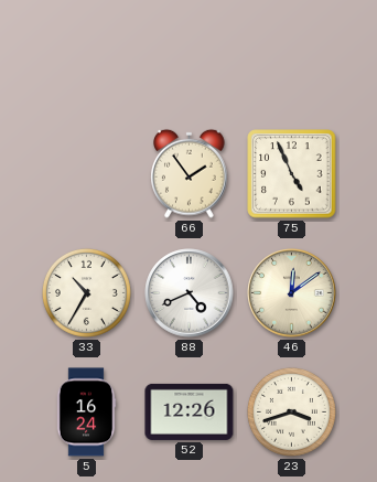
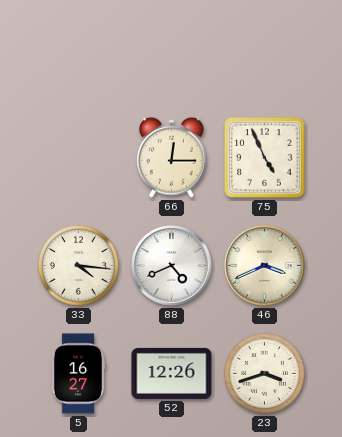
66: 1:54 -> 12:15 (172, 157)
33: 10:35 -> 4:16 (78, 265)
46: 12:09 -> 3:41 (265, 266)
5: 16:24 -> 16:27 (78, 374)
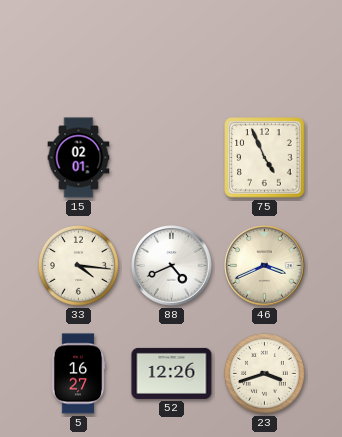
15: none -> 02:01 (79, 158)
66: 12:15 -> none (172, 157)
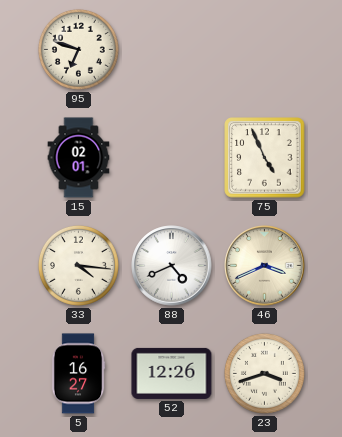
95: none -> 6:48 (78, 49)
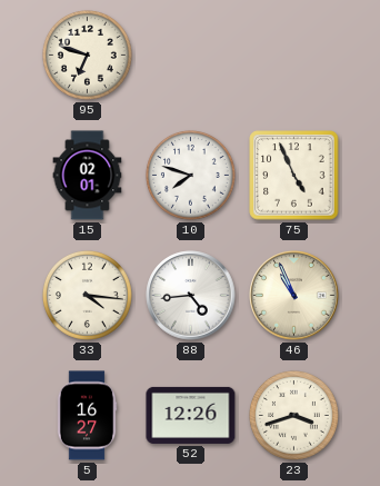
10: none -> 7:48 (190, 175)
88: 4:41 -> 4:44 (191, 296)
46: 3:41 -> 10:56 (294, 296)
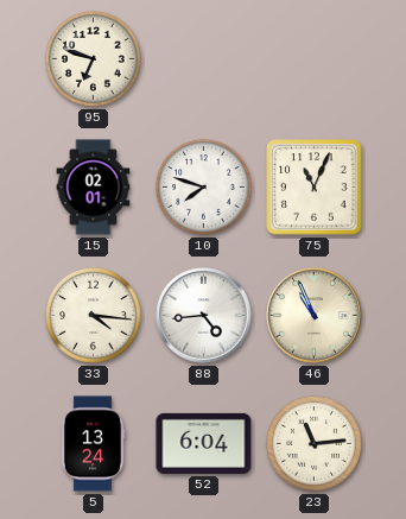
75: 4:56 -> 11:04 (315, 188)
5: 16:27 -> 13:24 (93, 444)
52: 12:26 -> 6:04 (204, 443)
23: 3:42 -> 11:14 (313, 443)
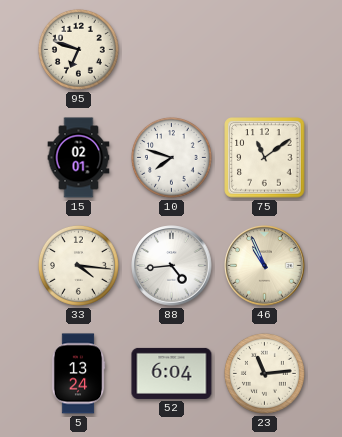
75: 11:04 -> 11:09 (265, 158)
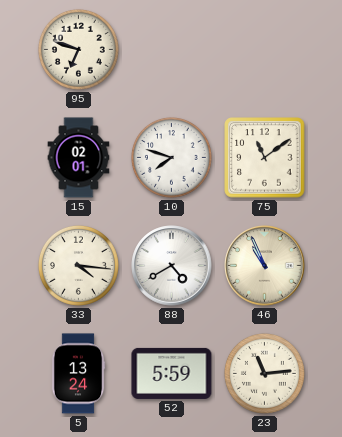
88: 4:44 -> 4:40 (172, 266)
52: 6:04 -> 5:59 (172, 373)
